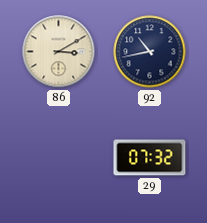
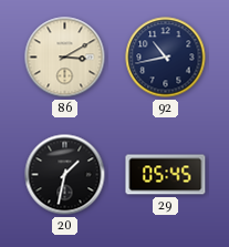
20: none -> 1:32 (65, 175)
29: 07:32 -> 05:45 (166, 175)
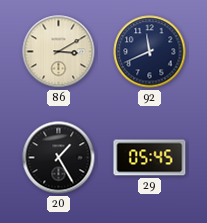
92: 10:43 -> 11:41 (150, 52)
20: 1:32 -> 1:25 (59, 158)
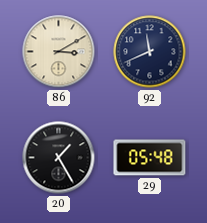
29: 05:45 -> 05:48 (150, 158)
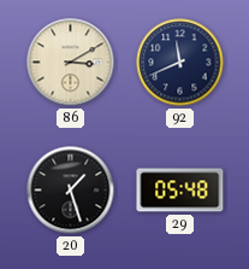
20: 1:25 -> 1:27 (71, 191)
